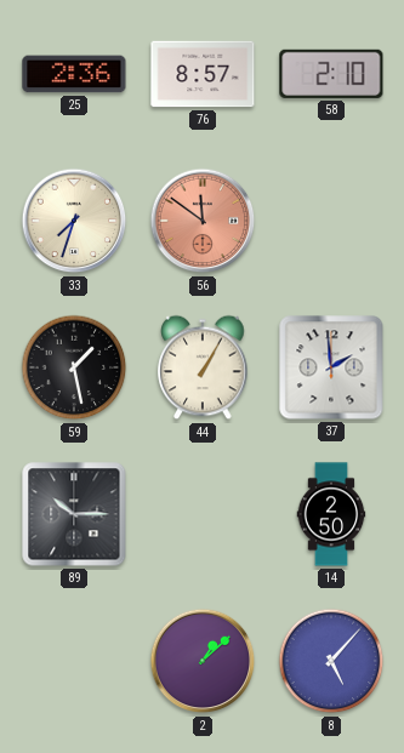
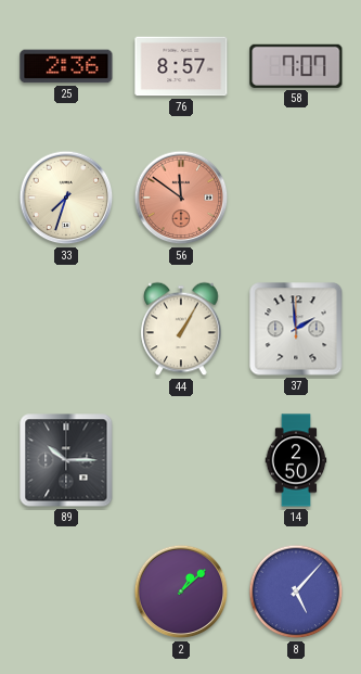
58: 2:10 -> 7:07 (296, 66)
59: 1:28 -> none (74, 367)
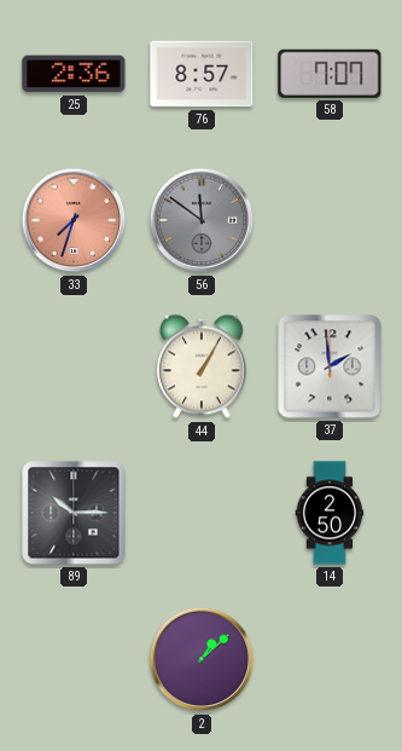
33 dial: cream -> salmon (74, 220)
56 dial: salmon -> grey (202, 220)
8: 5:07 -> none (296, 592)
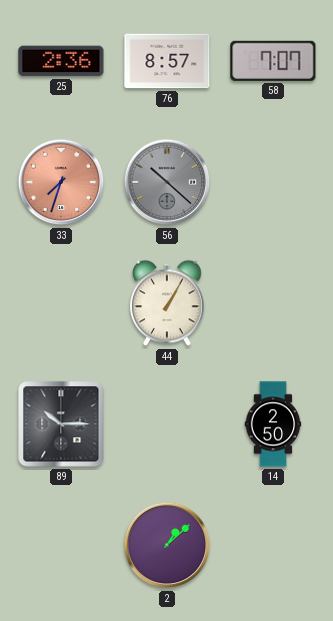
56: 11:51 -> 10:22 (167, 182)
37: 1:59 -> none (330, 366)
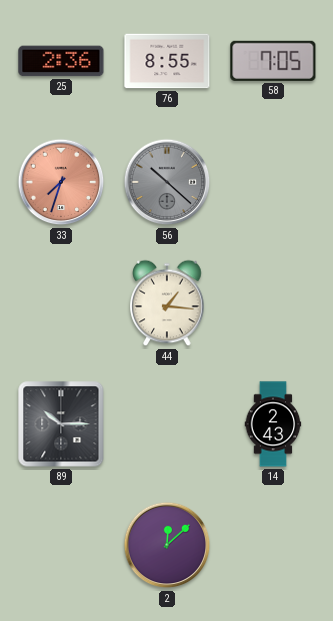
76: 8:57 -> 8:55 (167, 61)
58: 7:07 -> 7:05 (273, 61)
44: 1:05 -> 1:16 (167, 303)
14: 2:50 -> 2:43 (273, 424)
2: 1:08 -> 12:08 (167, 545)
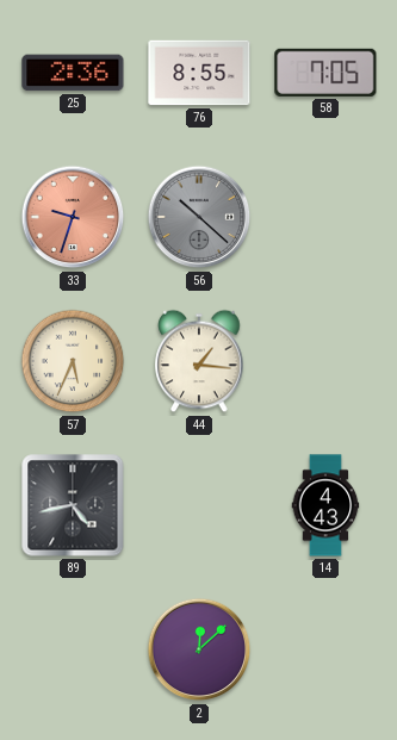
33: 7:33 -> 9:33 (73, 217)
57: none -> 5:34 (73, 361)
89: 10:15 -> 4:43 (73, 505)
14: 2:43 -> 4:43 (325, 505)
